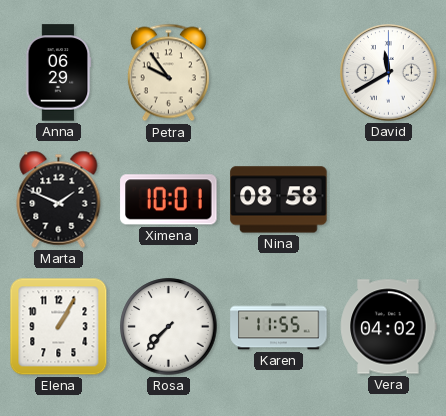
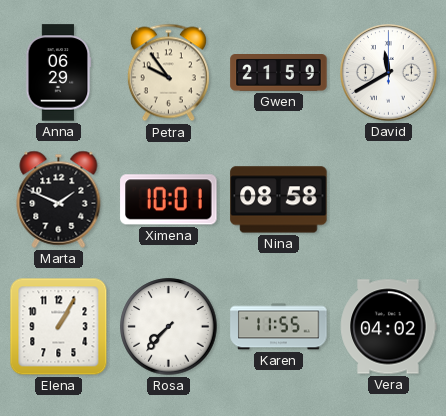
Gwen: none -> 21:59 (279, 73)
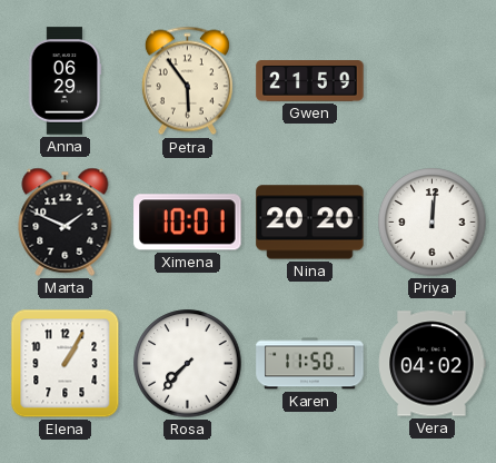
Petra: 9:54 -> 5:54 (187, 81)
David: 11:40 -> none (389, 73)
Nina: 08:58 -> 20:20 (310, 223)
Priya: none -> 12:01 (433, 223)
Karen: 11:55 -> 11:50 (310, 364)
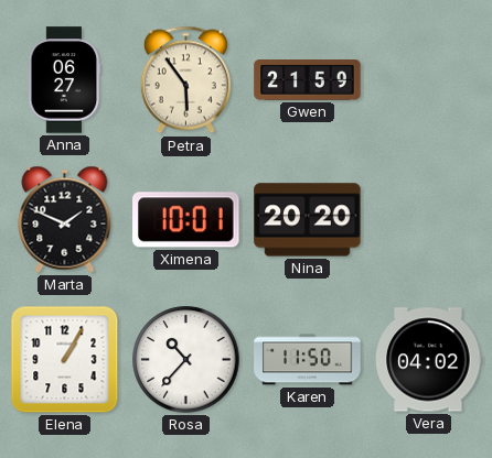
Anna: 06:29 -> 06:27 (64, 80)
Priya: 12:01 -> none (433, 223)
Rosa: 7:37 -> 10:37 (186, 360)
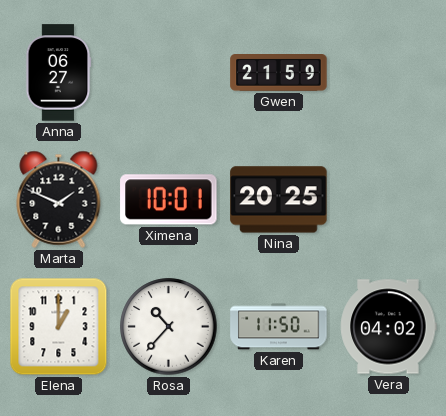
Petra: 5:54 -> none (185, 80)
Nina: 20:20 -> 20:25 (279, 200)
Elena: 1:05 -> 1:00 (59, 327)
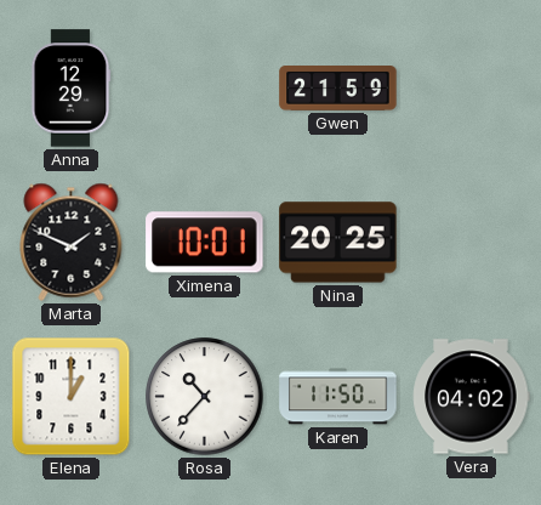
Anna: 06:27 -> 12:29 (70, 89)
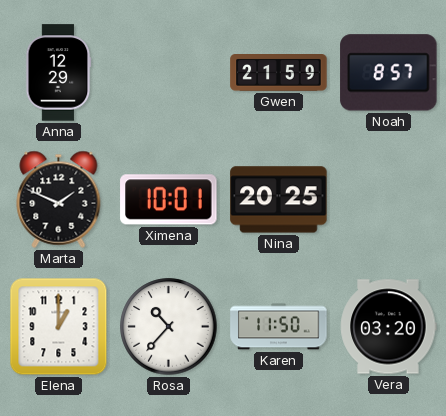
Noah: none -> 8:57 (389, 73)
Vera: 04:02 -> 03:20 (388, 327)
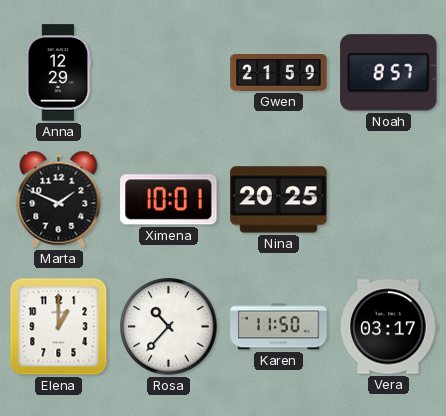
Vera: 03:20 -> 03:17 (388, 327)
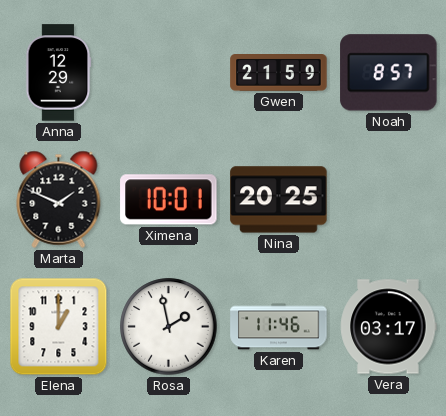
Rosa: 10:37 -> 1:58 (169, 327)
Karen: 11:50 -> 11:46 (279, 327)
